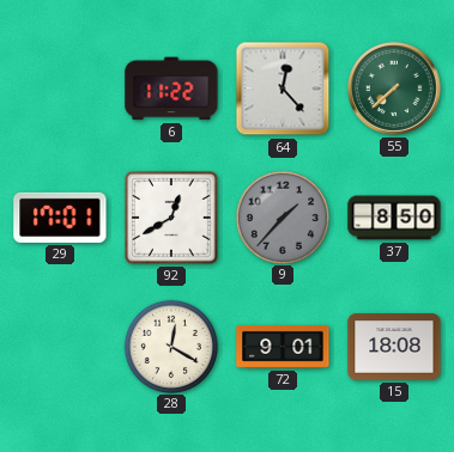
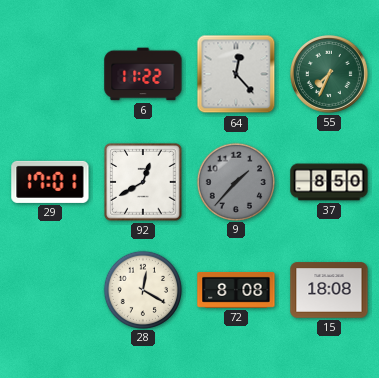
55: 7:38 -> 7:34 (329, 74)
72: 9:01 -> 8:08 (236, 290)
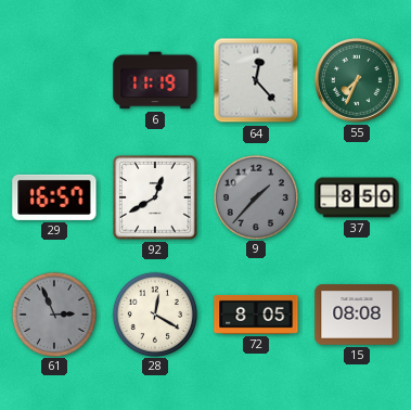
6: 11:22 -> 11:19 (155, 80)
29: 17:01 -> 16:57 (54, 197)
61: none -> 2:56 (53, 313)
72: 8:08 -> 8:05 (256, 315)
15: 18:08 -> 08:08 (357, 315)
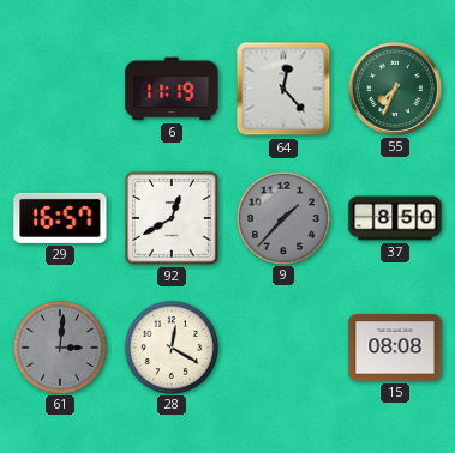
61: 2:56 -> 3:01 (59, 346)
72: 8:05 -> none (256, 315)
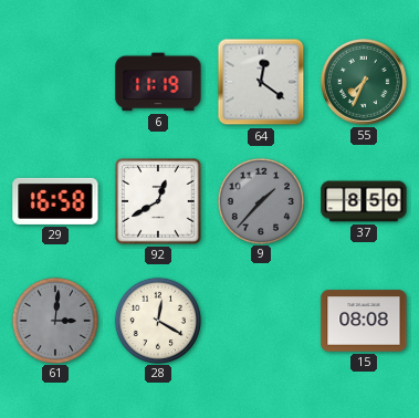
64: 12:23 -> 12:21 (261, 82)
29: 16:57 -> 16:58 (55, 201)
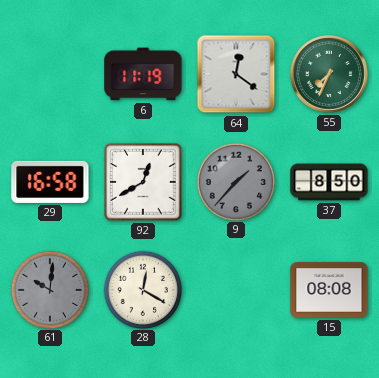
61: 3:01 -> 10:01 (49, 289)
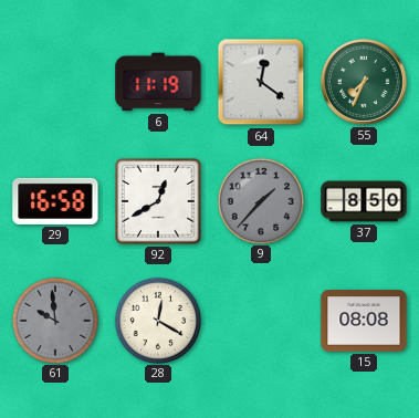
61: 10:01 -> 9:59 (54, 320)
